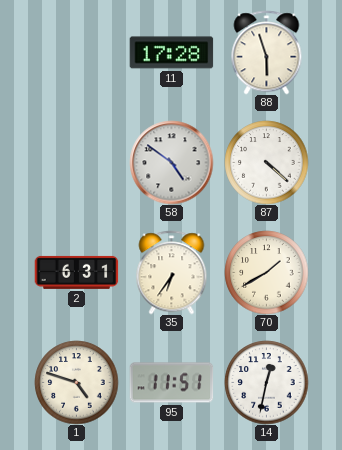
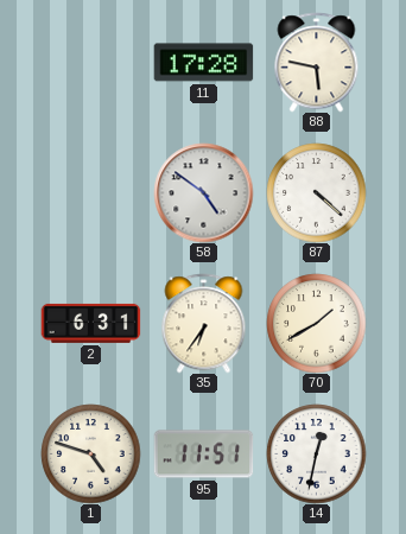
88: 5:57 -> 5:47 (317, 62)
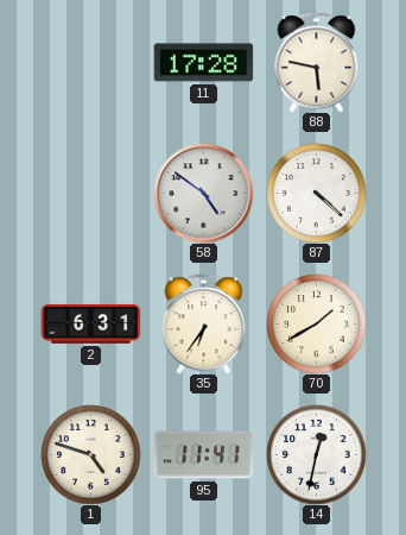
95: 11:51 -> 11:41 (203, 455)
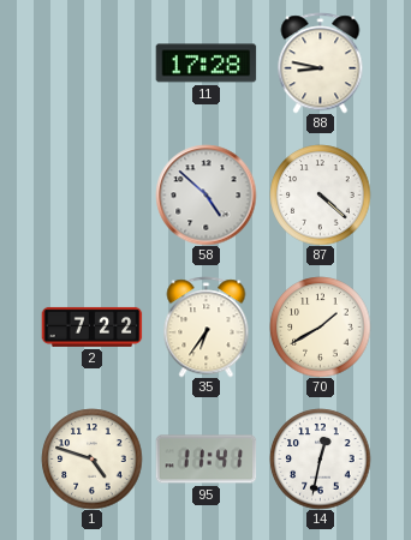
88: 5:47 -> 8:47 (321, 62)
58: 4:51 -> 4:52 (205, 194)
2: 6:31 -> 7:22 (91, 326)
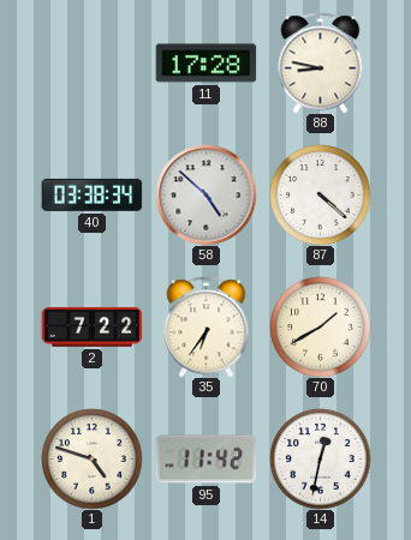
40: none -> 03:38 (91, 194)
95: 11:41 -> 11:42 (205, 460)
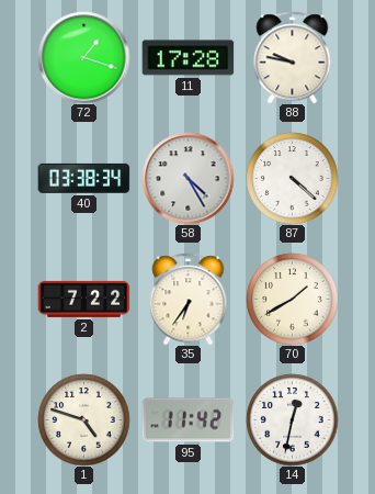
72: none -> 1:18 (83, 57)
88: 8:47 -> 9:47 (293, 57)
58: 4:52 -> 4:25 (187, 178)
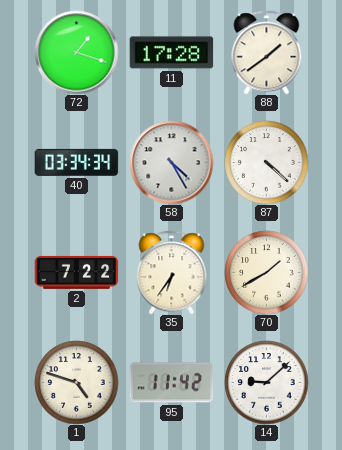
88: 9:47 -> 1:39 (267, 52)
40: 03:38 -> 03:34 (76, 162)
14: 12:32 -> 9:08 (266, 382)
